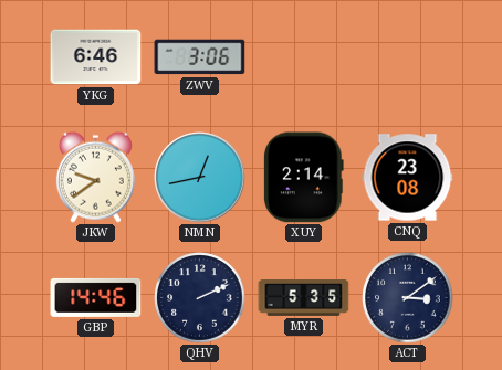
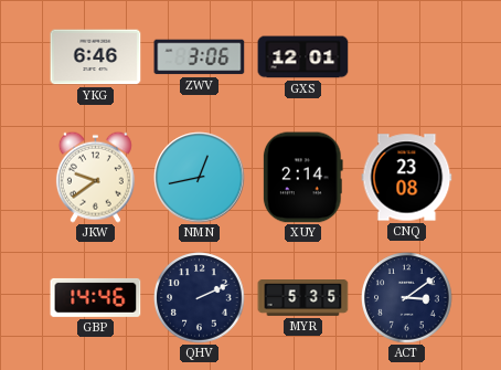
GXS: none -> 12:01 (303, 57)
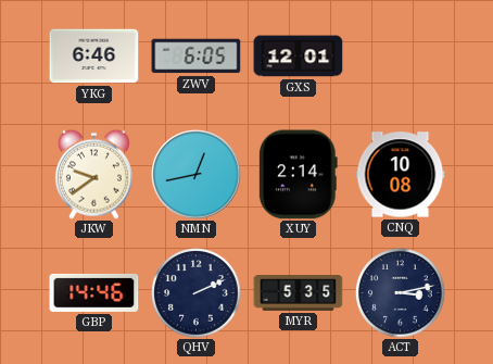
ZWV: 3:06 -> 6:05 (197, 57)
CNQ: 23:08 -> 10:08 (401, 175)
ACT: 3:09 -> 3:13 (401, 293)
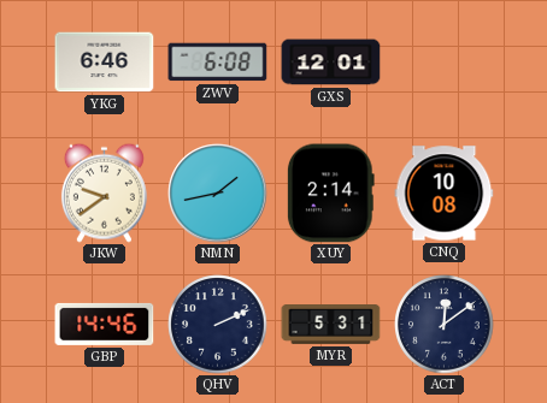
ZWV: 6:05 -> 6:08 (218, 63)
NMN: 12:43 -> 1:43 (218, 194)
MYR: 5:35 -> 5:31 (331, 325)
ACT: 3:13 -> 12:09 (445, 325)
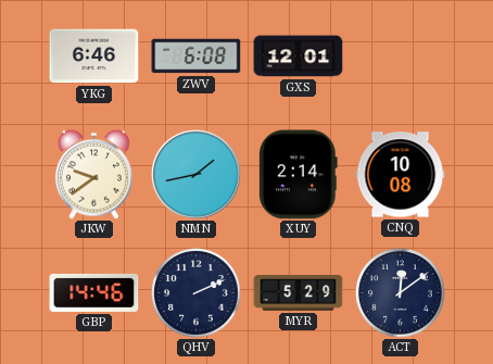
MYR: 5:31 -> 5:29 (299, 293)
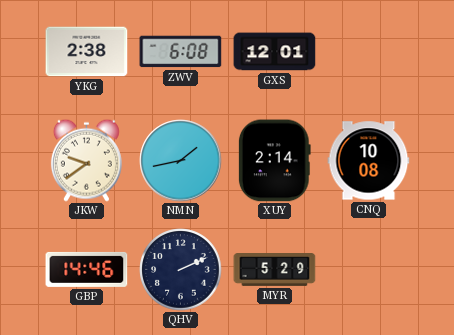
YKG: 6:46 -> 2:38 (87, 52)
ACT: 12:09 -> none (401, 293)
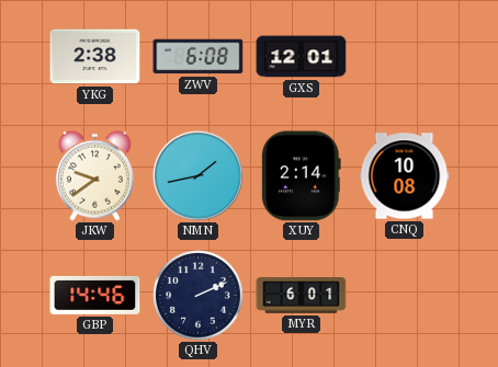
MYR: 5:29 -> 6:01 (302, 296)
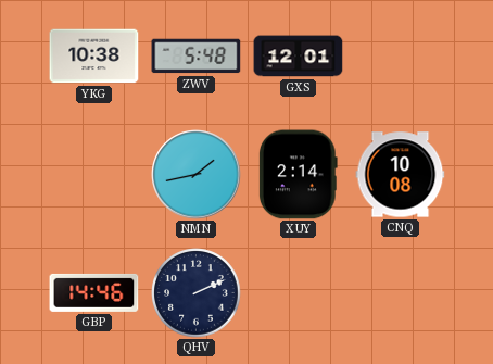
YKG: 2:38 -> 10:38 (94, 57)
ZWV: 6:08 -> 5:48 (197, 57)
JKW: 9:39 -> none (94, 175)
MYR: 6:01 -> none (302, 296)
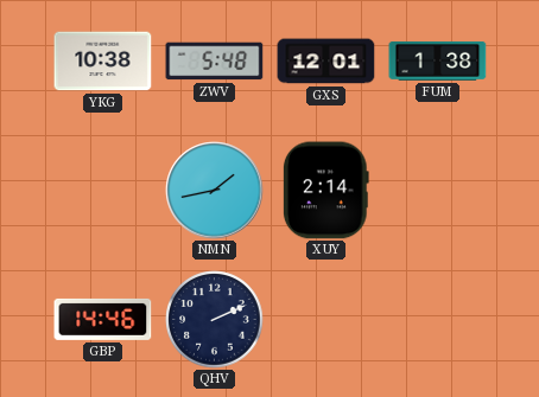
FUM: none -> 1:38 (438, 60)
CNQ: 10:08 -> none (401, 175)
